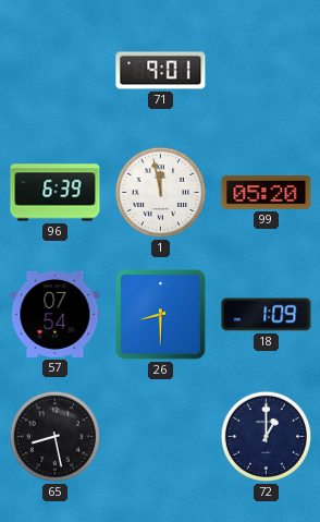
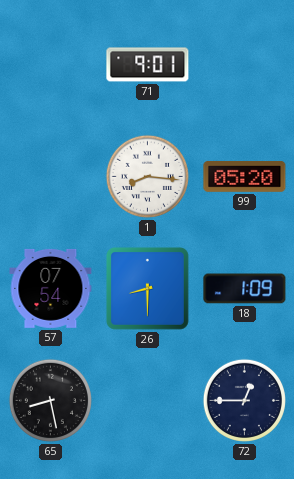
96: 6:39 -> none (56, 193)
1: 11:58 -> 8:16 (147, 176)
72: 1:00 -> 12:45 (244, 400)
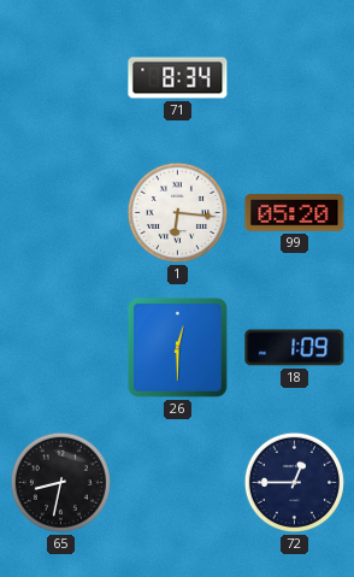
71: 9:01 -> 8:34 (178, 78)
1: 8:16 -> 6:16 (177, 212)
57: 07:54 -> none (51, 288)
26: 8:30 -> 12:30 (177, 347)
65: 8:28 -> 8:32 (60, 482)
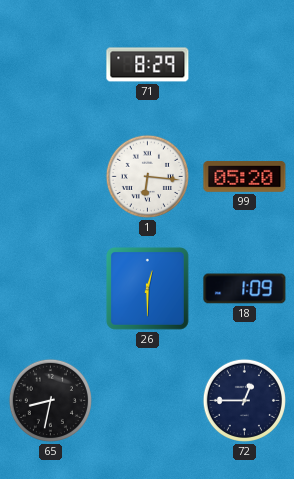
71: 8:34 -> 8:29 (148, 65)
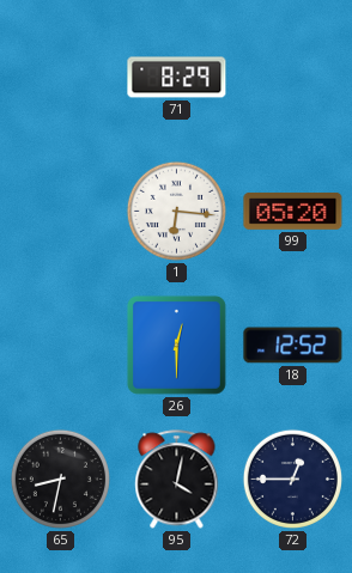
18: 1:09 -> 12:52 (293, 346)
95: none -> 4:02 (177, 480)
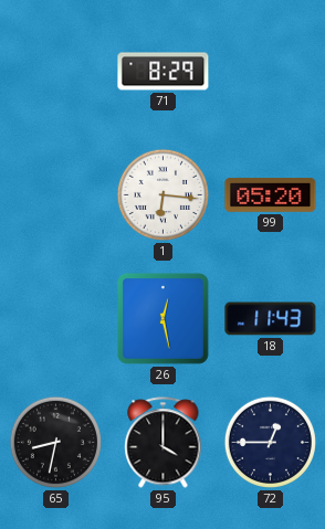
26: 12:30 -> 12:28 (162, 318)
18: 12:52 -> 11:43 (271, 319)
95: 4:02 -> 4:00 (164, 443)
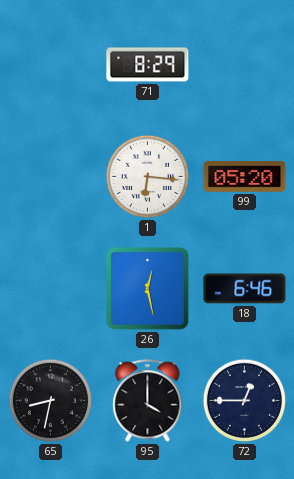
18: 11:43 -> 6:46 (245, 289)
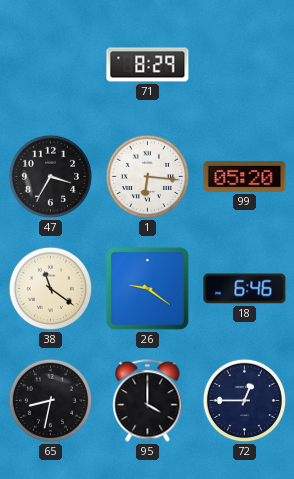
47: none -> 3:35 (50, 176)
38: none -> 11:21 (50, 288)
26: 12:28 -> 9:21 (147, 288)
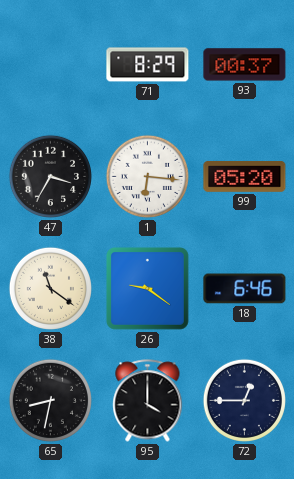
93: none -> 00:37 (245, 65)
